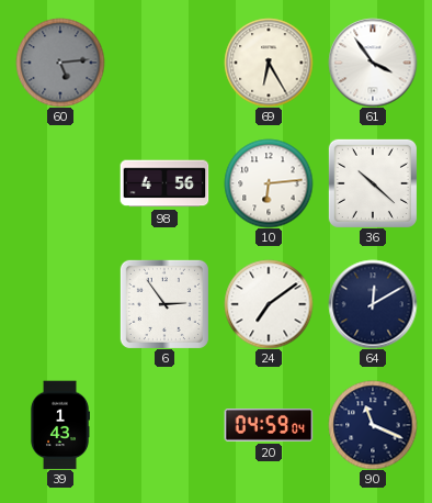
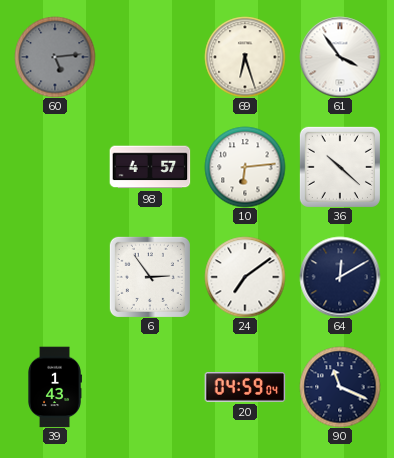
69: 6:25 -> 6:27 (245, 57)
98: 4:56 -> 4:57 (150, 167)
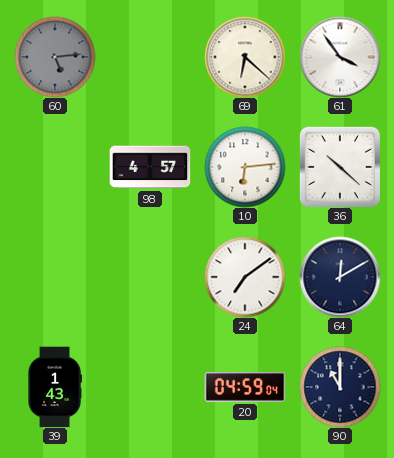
69: 6:27 -> 6:22 (245, 57)
6: 2:54 -> none (150, 277)
90: 11:19 -> 11:00 (340, 387)
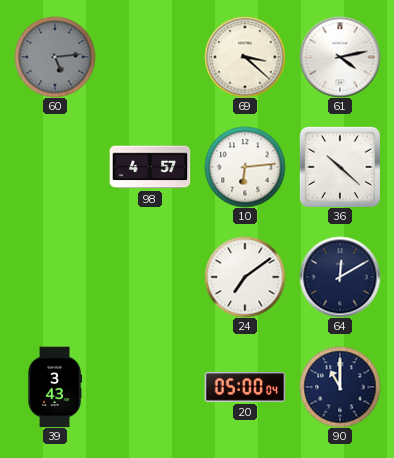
69: 6:22 -> 3:22 (245, 57)
61: 3:54 -> 4:13 (340, 57)
39: 1:43 -> 3:43 (55, 387)
20: 04:59 -> 05:00 (245, 388)
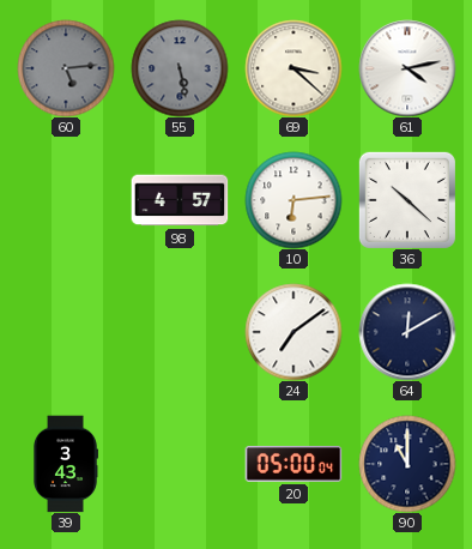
55: none -> 5:28 (180, 68)
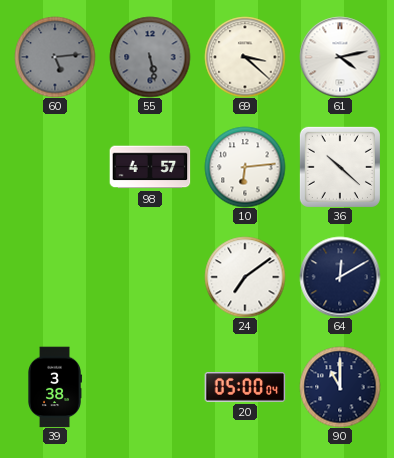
39: 3:43 -> 3:38 (55, 387)
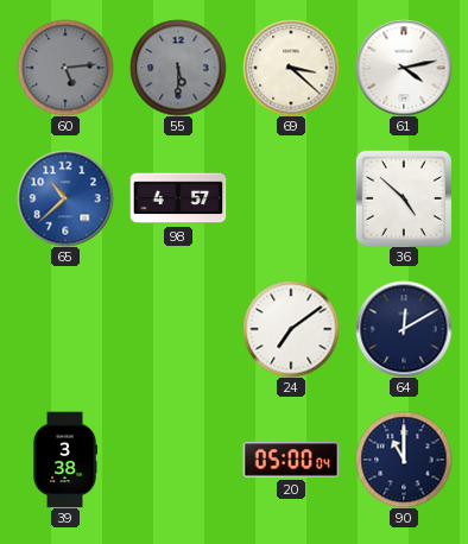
55: 5:28 -> 5:30 (178, 68)
65: none -> 10:38 (65, 198)
10: 6:14 -> none (245, 167)
36: 10:22 -> 4:52 (404, 198)
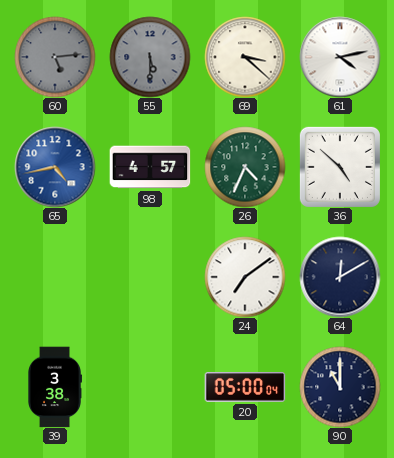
65: 10:38 -> 4:43 (55, 167)
26: none -> 4:34 (245, 167)
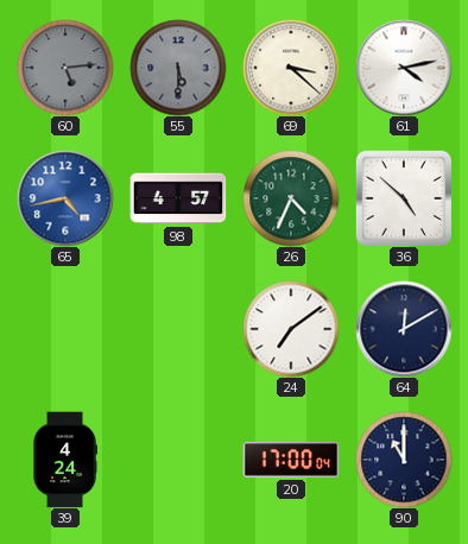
39: 3:38 -> 4:24 (65, 460)
20: 05:00 -> 17:00 (291, 461)
